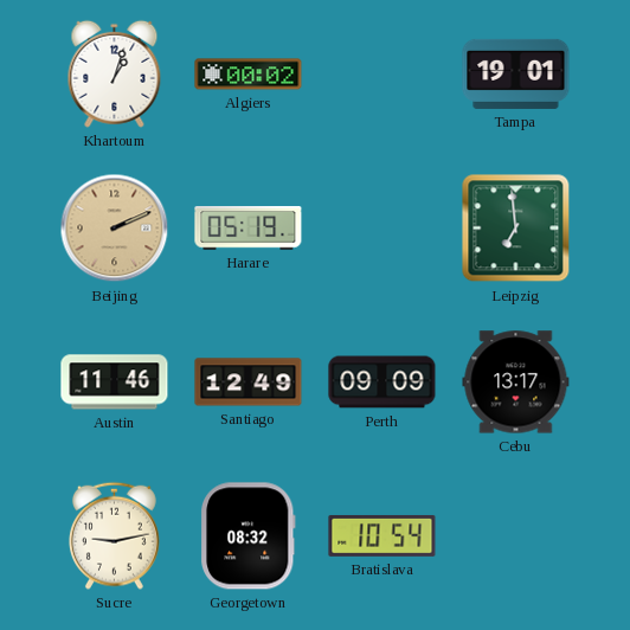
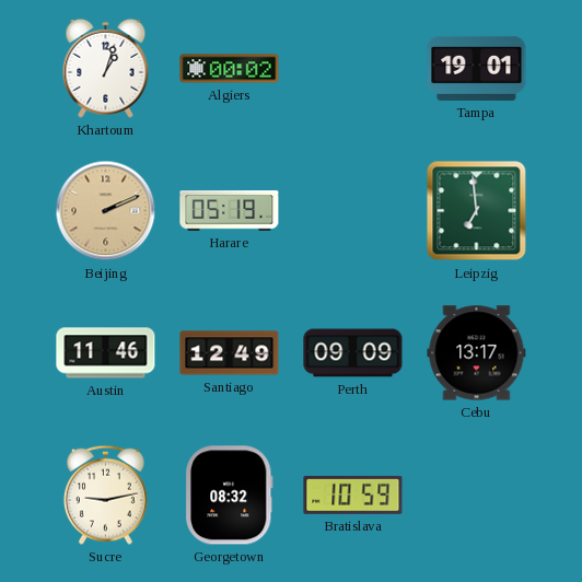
Bratislava: 10:54 -> 10:59 (353, 494)
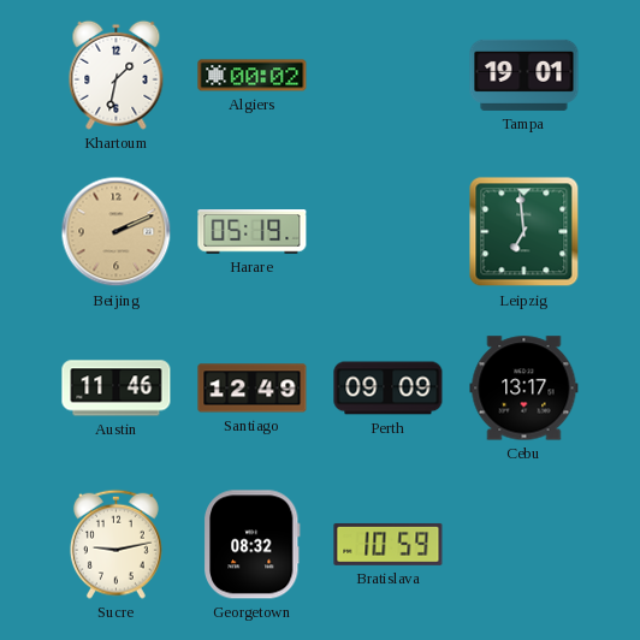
Khartoum: 1:03 -> 1:32 (117, 75)
